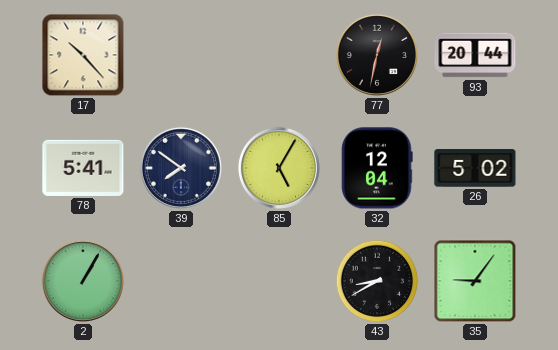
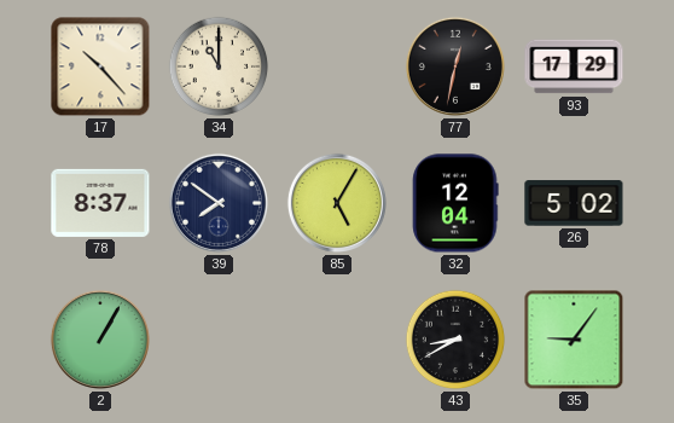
34: none -> 11:00 (219, 66)
93: 20:44 -> 17:29 (574, 66)
78: 5:41 -> 8:37 (100, 203)
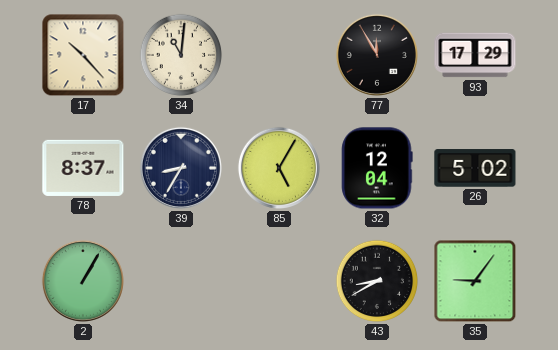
34: 11:00 -> 11:01 (181, 55)
77: 12:32 -> 11:55 (377, 55)
39: 7:51 -> 8:35 (181, 168)
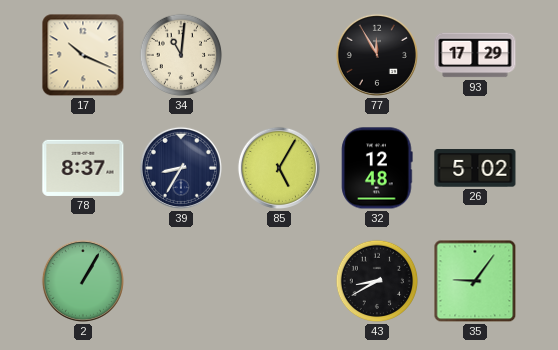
17: 10:23 -> 10:19 (83, 55)
32: 12:04 -> 12:48 (377, 168)
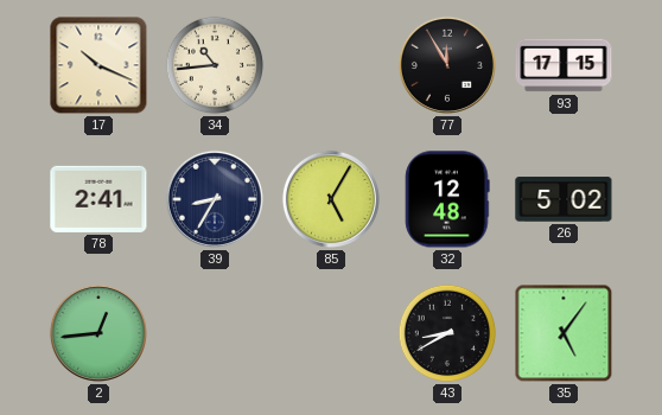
34: 11:01 -> 10:44 (215, 65)
93: 17:29 -> 17:15 (564, 65)
78: 8:37 -> 2:41 (98, 199)
2: 1:05 -> 12:44 (98, 333)
35: 9:06 -> 5:06 (564, 333)
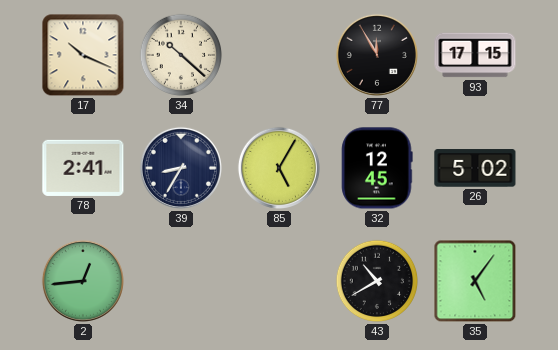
34: 10:44 -> 10:22 (181, 55)
32: 12:48 -> 12:45 (377, 168)
43: 8:40 -> 10:40 (377, 281)
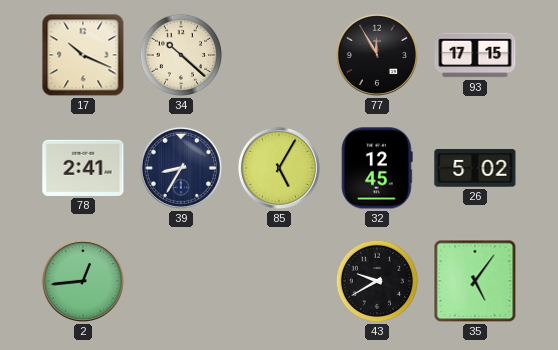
43: 10:40 -> 9:40 (377, 281)
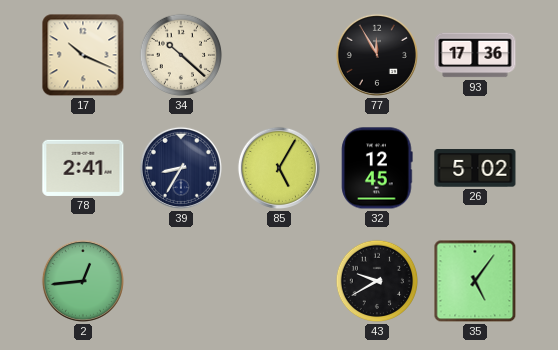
93: 17:15 -> 17:36 (475, 55)
